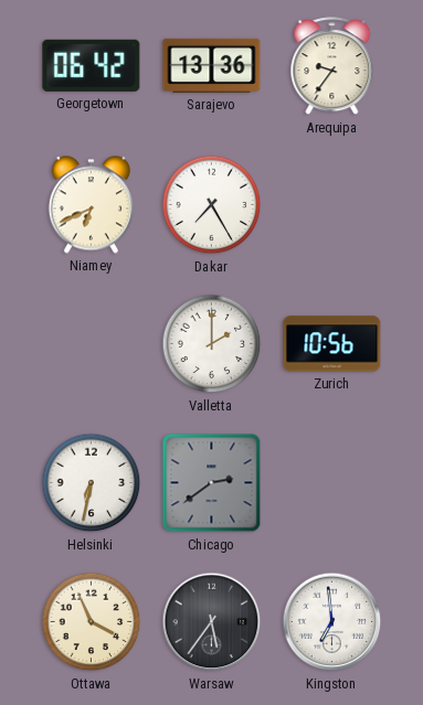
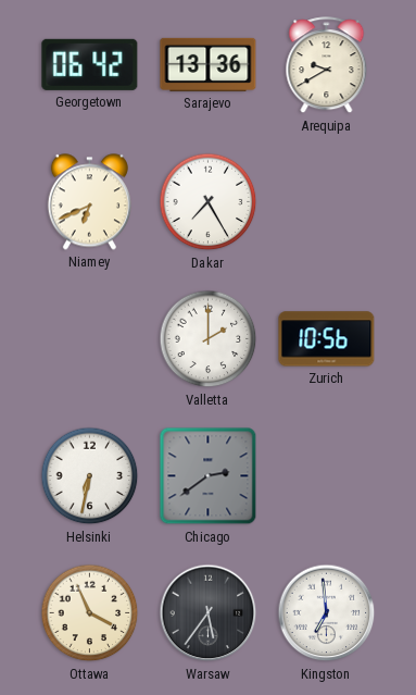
Arequipa: 9:36 -> 9:40 (327, 65)
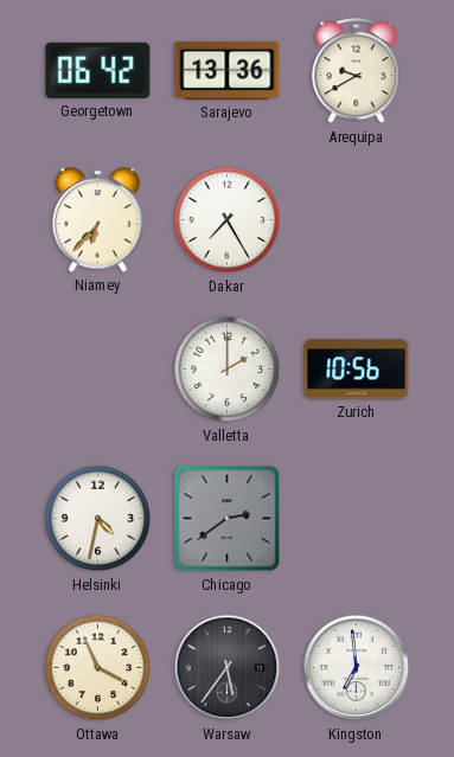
Niamey: 6:41 -> 6:37 (97, 220)
Helsinki: 6:32 -> 4:32 (98, 519)
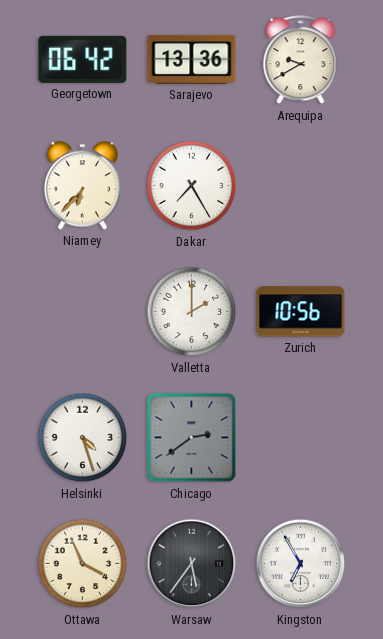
Helsinki: 4:32 -> 4:27 (83, 438)
Kingston: 6:59 -> 6:55 (301, 564)
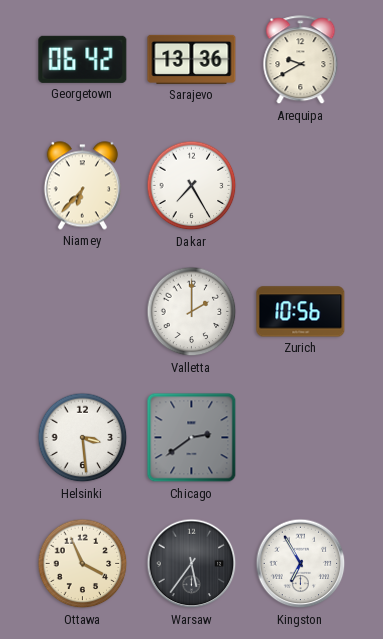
Helsinki: 4:27 -> 3:29 (83, 438)
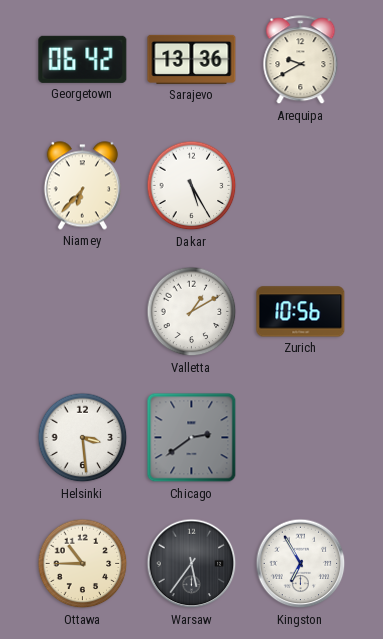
Dakar: 7:25 -> 5:25 (192, 186)
Valletta: 2:00 -> 1:10 (192, 312)
Ottawa: 3:56 -> 10:45 (83, 564)
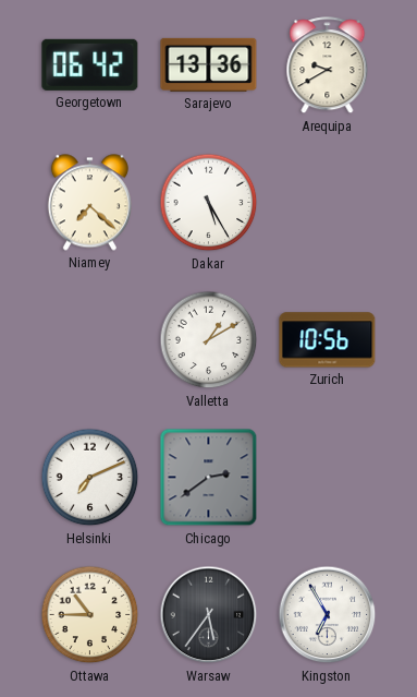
Niamey: 6:37 -> 7:22 (89, 203)
Helsinki: 3:29 -> 7:11 (90, 478)
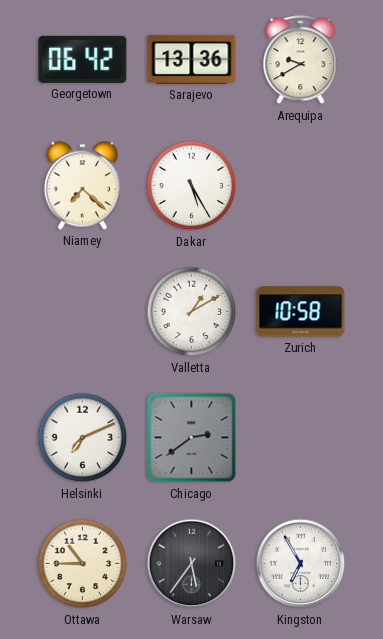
Zurich: 10:56 -> 10:58 (301, 312)
